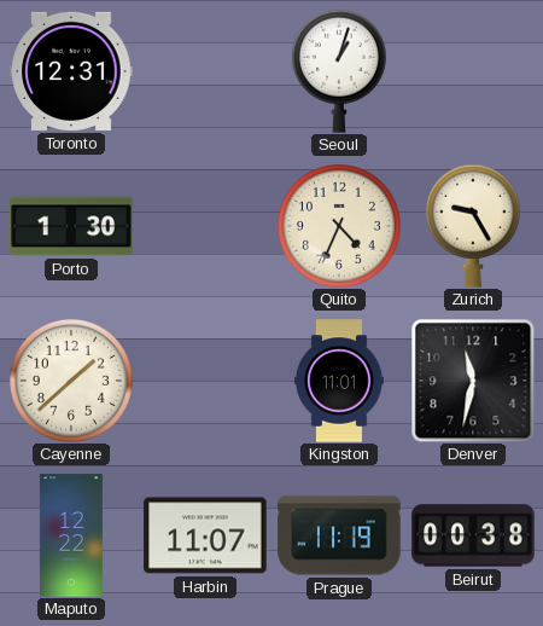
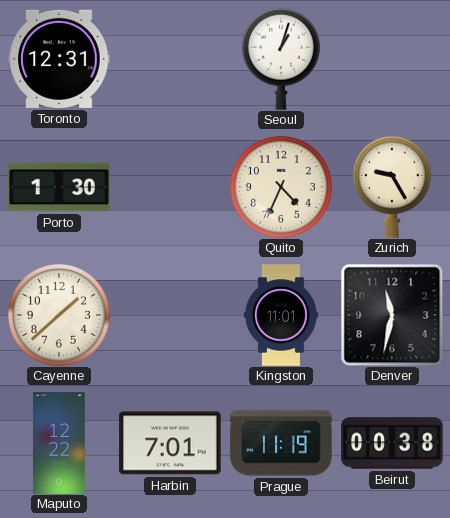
Harbin: 11:07 -> 7:01 (170, 443)
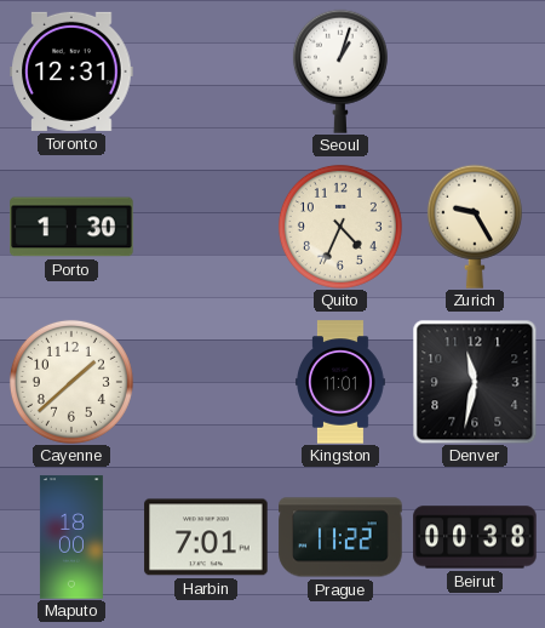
Maputo: 12:22 -> 18:00 (71, 537)
Prague: 11:19 -> 11:22 (340, 537)
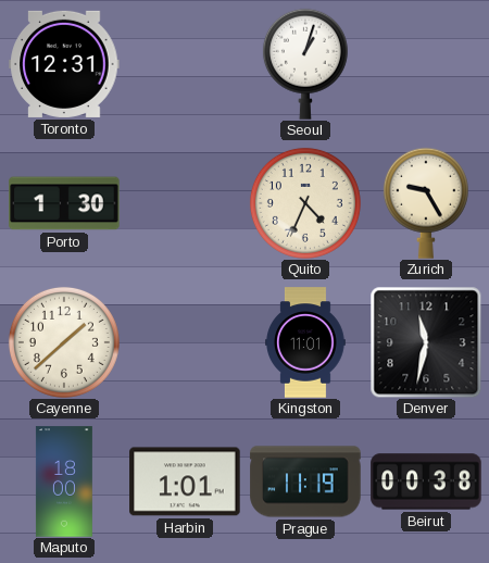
Harbin: 7:01 -> 1:01 (185, 481)
Prague: 11:22 -> 11:19 (305, 481)
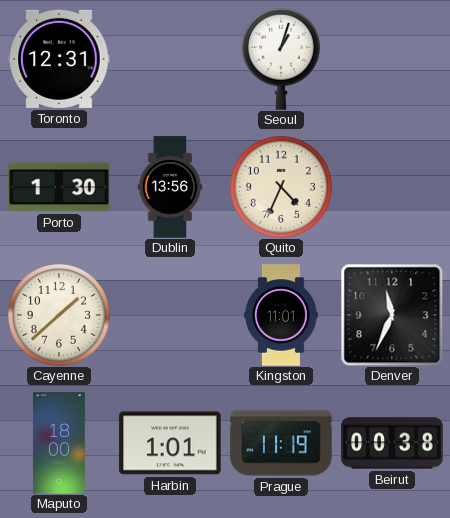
Dublin: none -> 13:56 (170, 187)
Zurich: 9:25 -> none (426, 203)
Denver: 11:32 -> 11:34 (392, 315)
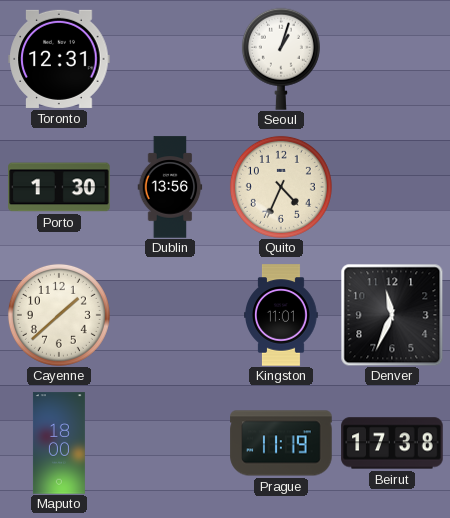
Harbin: 1:01 -> none (170, 443)
Beirut: 00:38 -> 17:38 (392, 443)
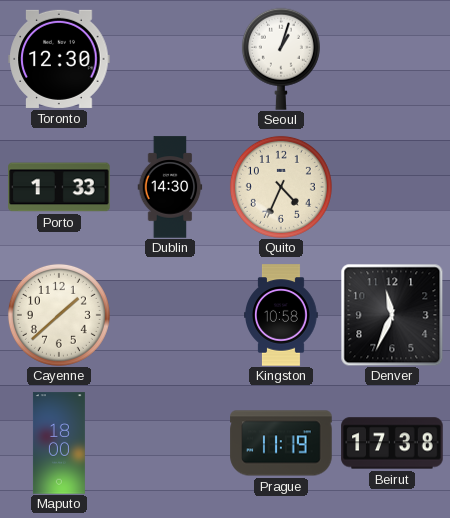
Toronto: 12:31 -> 12:30 (59, 59)
Porto: 1:30 -> 1:33 (59, 187)
Dublin: 13:56 -> 14:30 (170, 187)
Kingston: 11:01 -> 10:58 (282, 315)
